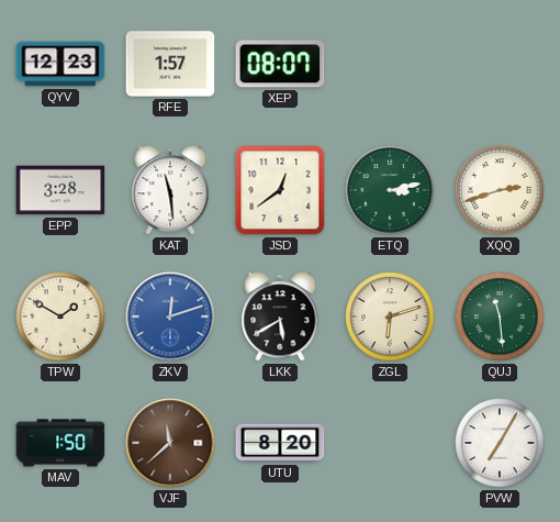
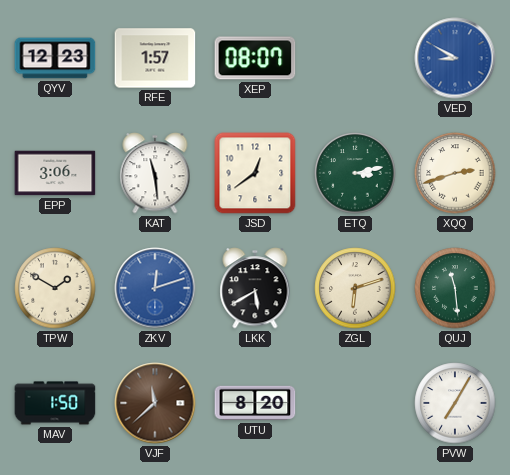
VED: none -> 8:50 (455, 58)
EPP: 3:28 -> 3:06 (55, 173)
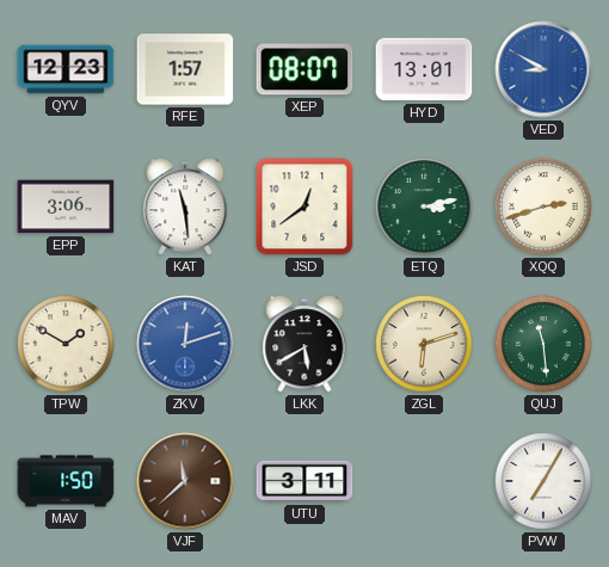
HYD: none -> 13:01 (424, 69)
UTU: 8:20 -> 3:11 (304, 481)
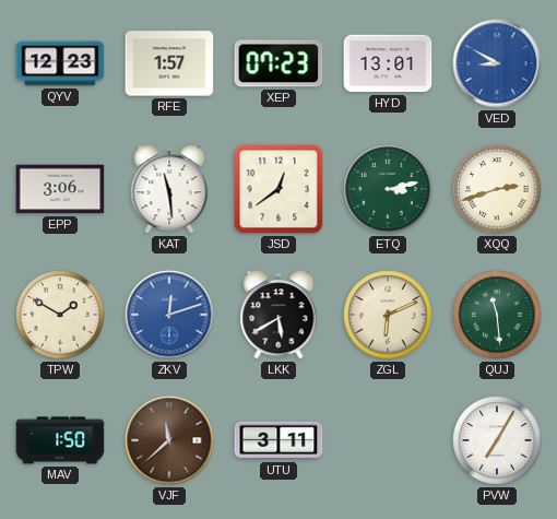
XEP: 08:07 -> 07:23 (278, 63)
ZGL: 6:12 -> 6:11 (388, 315)
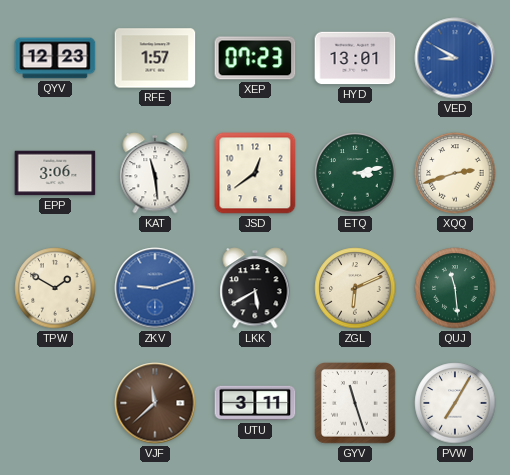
ZKV: 12:12 -> 9:12 (155, 288)
MAV: 1:50 -> none (60, 440)
GYV: none -> 11:27 (356, 404)
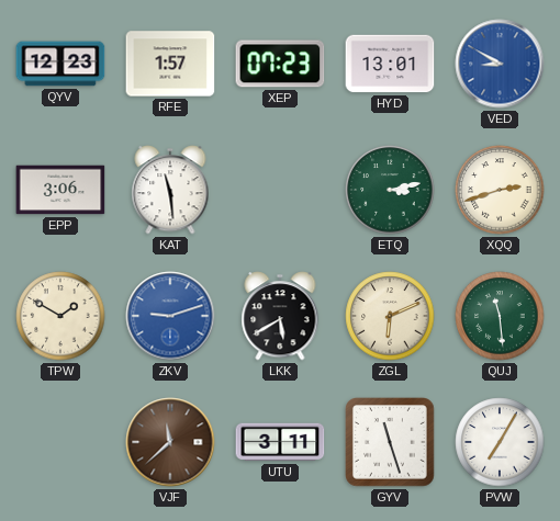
JSD: 12:39 -> none (255, 173)
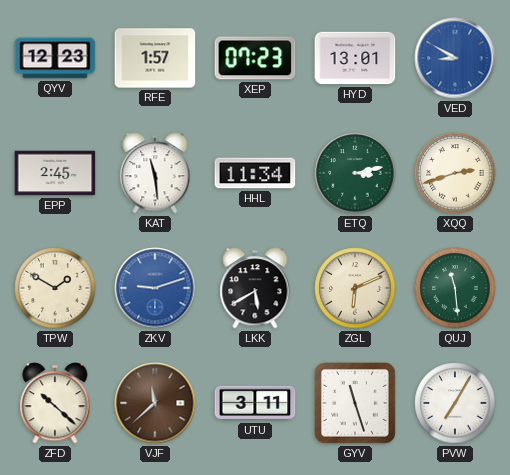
EPP: 3:06 -> 2:45 (55, 173)
HHL: none -> 11:34 (255, 173)
ZFD: none -> 10:22 (55, 403)
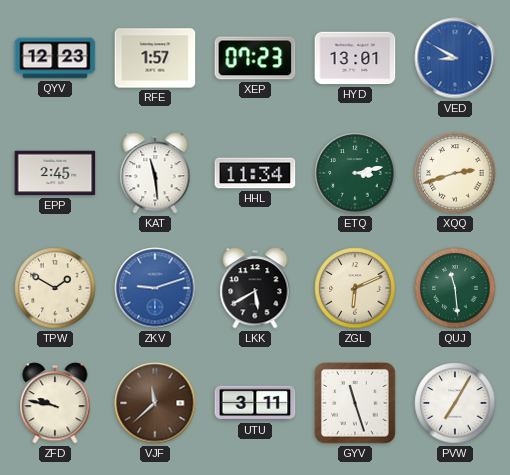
ZFD: 10:22 -> 9:47 (55, 403)
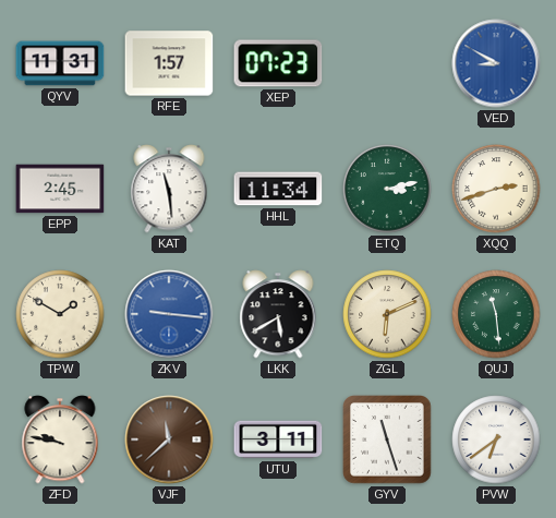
QYV: 12:23 -> 11:31 (60, 63)
HYD: 13:01 -> none (355, 58)
ZKV: 9:12 -> 9:16 (169, 314)
PVW: 7:05 -> 6:39 (496, 439)
